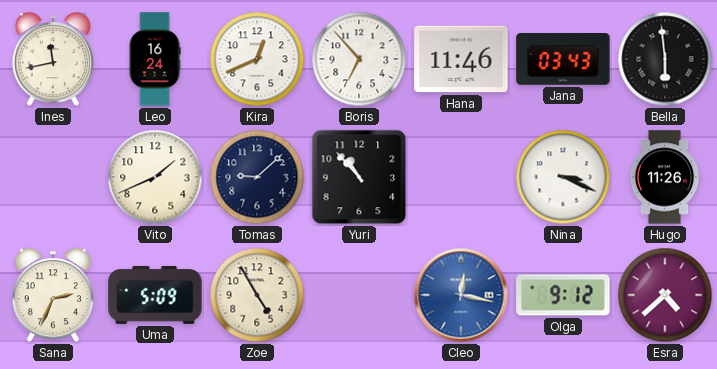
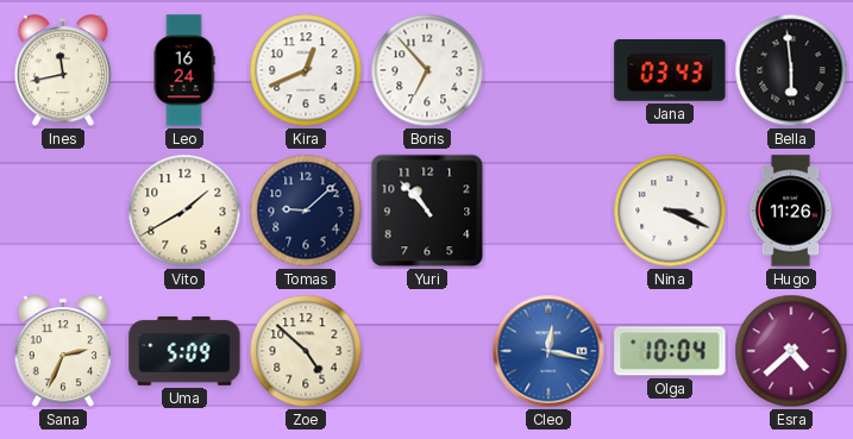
Hana: 11:46 -> none (461, 59)
Vito: 1:41 -> 1:40 (184, 211)
Zoe: 4:55 -> 4:52 (306, 351)
Olga: 9:12 -> 10:04 (670, 351)
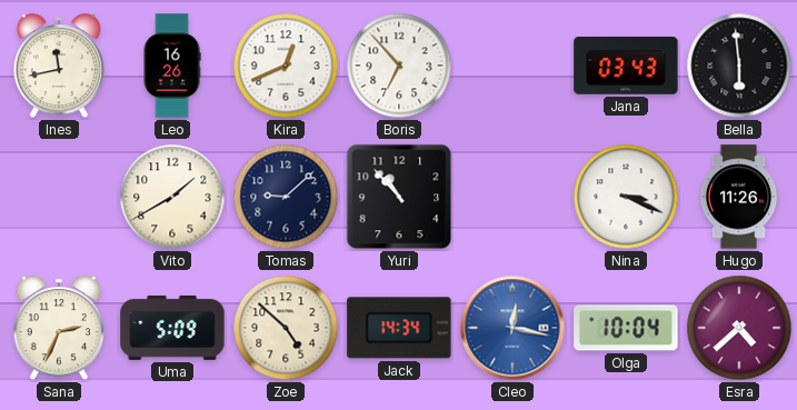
Leo: 16:24 -> 16:26 (172, 66)
Jack: none -> 14:34 (399, 328)
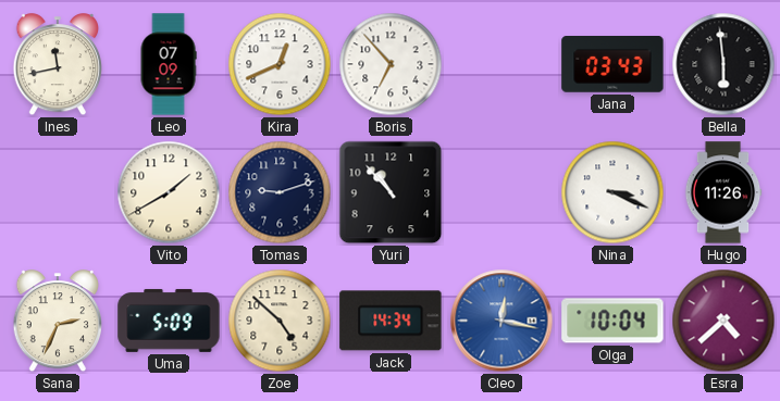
Leo: 16:26 -> 07:09 (169, 64)
Tomas: 9:08 -> 9:12 (280, 192)
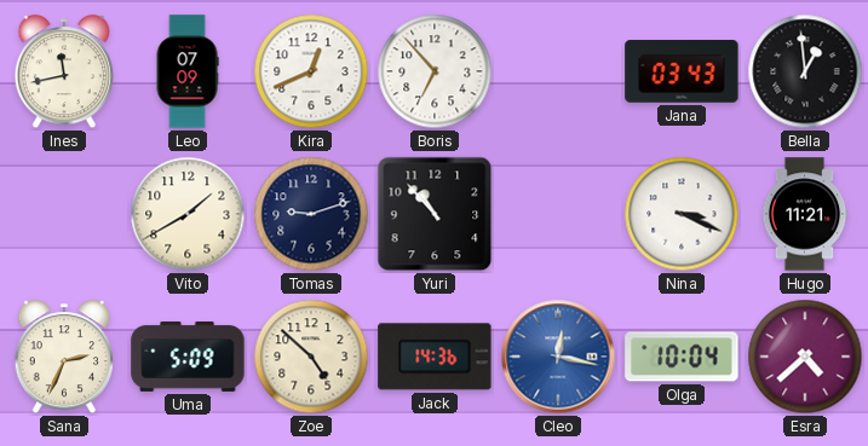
Bella: 5:59 -> 12:59 (805, 71)
Hugo: 11:26 -> 11:21 (805, 214)
Jack: 14:34 -> 14:36 (435, 357)
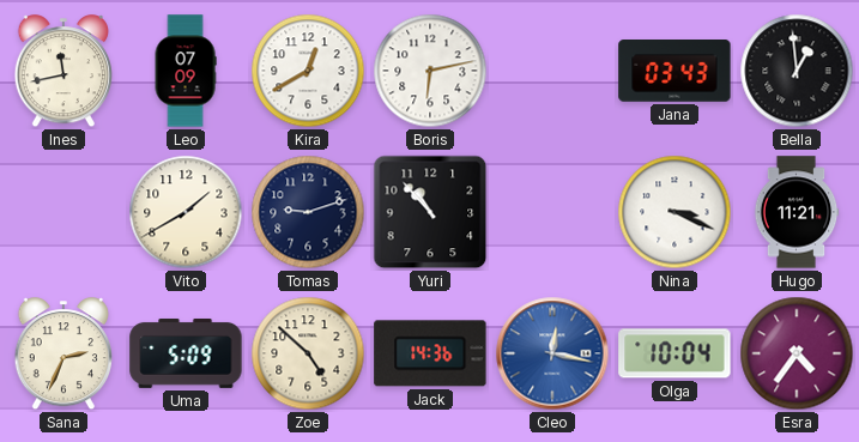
Kira: 12:41 -> 12:40 (308, 71)
Boris: 6:53 -> 6:13 (430, 71)
Esra: 4:38 -> 4:36 (797, 353)
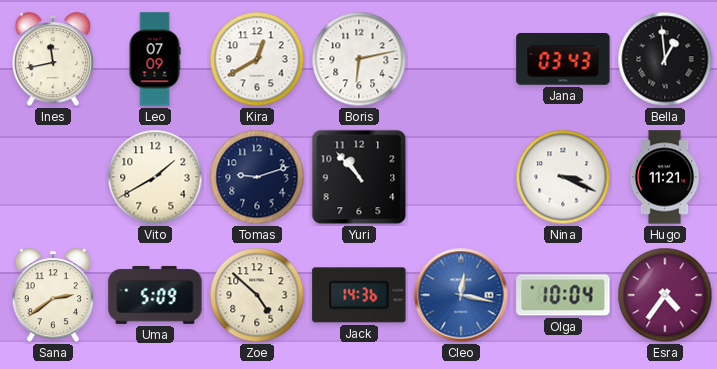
Sana: 2:34 -> 2:39 (52, 296)
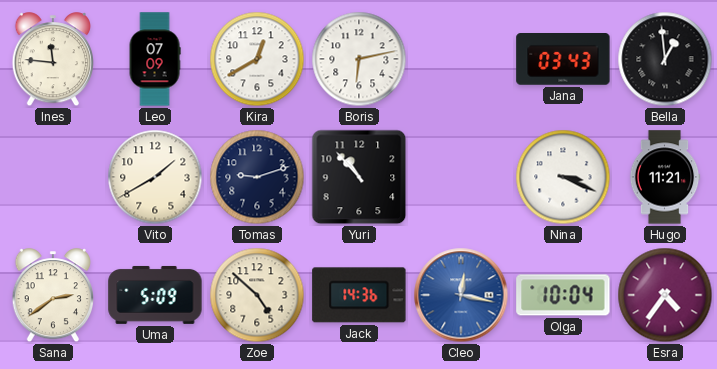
Ines: 11:43 -> 11:46 (52, 60)
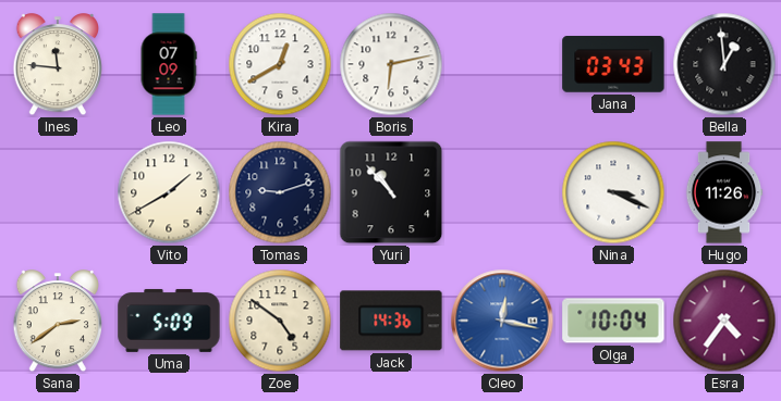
Hugo: 11:21 -> 11:26 (724, 192)
Zoe: 4:52 -> 4:51 (280, 321)
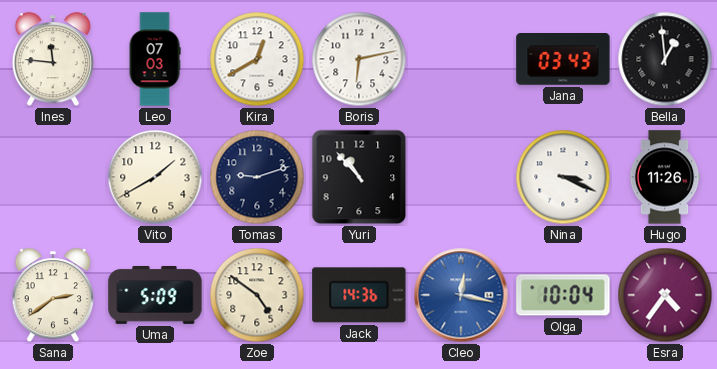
Leo: 07:09 -> 07:03 (155, 59)
